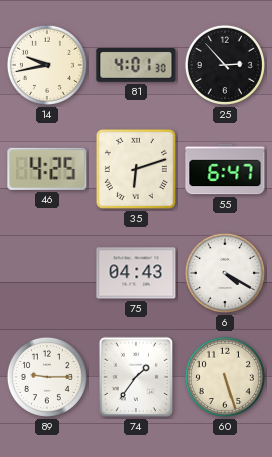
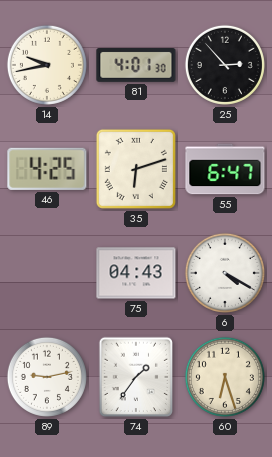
89: 9:15 -> 9:13 (47, 377)
60: 5:27 -> 6:27 (225, 377)
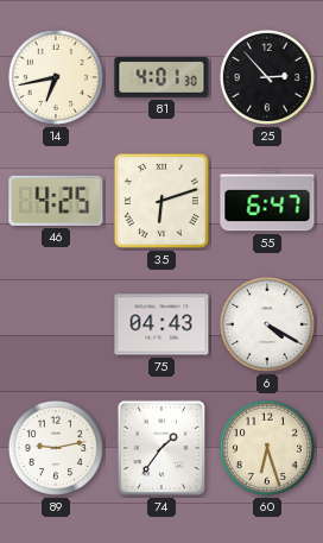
14: 9:43 -> 6:43 (56, 77)
